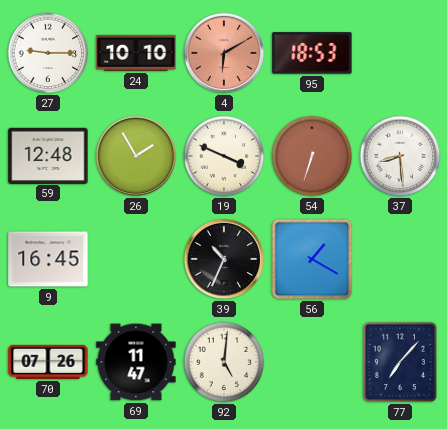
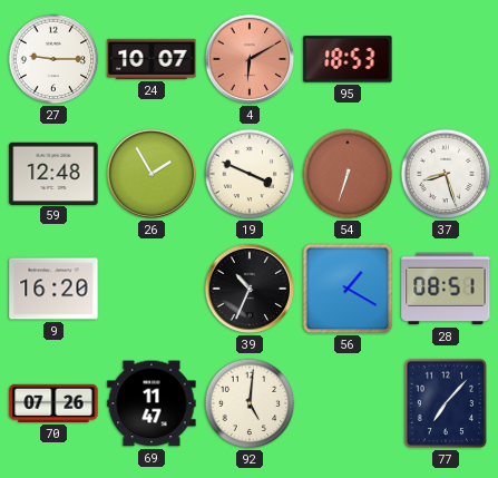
24: 10:10 -> 10:07 (152, 59)
37: 8:29 -> 8:27 (446, 174)
9: 16:45 -> 16:20 (53, 289)
28: none -> 08:51 (446, 289)
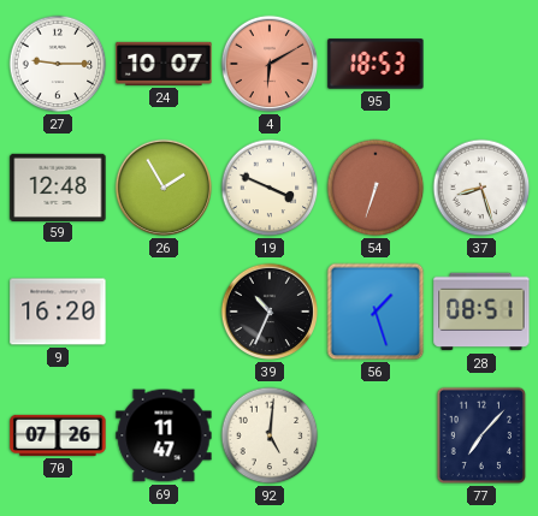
56: 1:20 -> 1:27 (376, 312)
